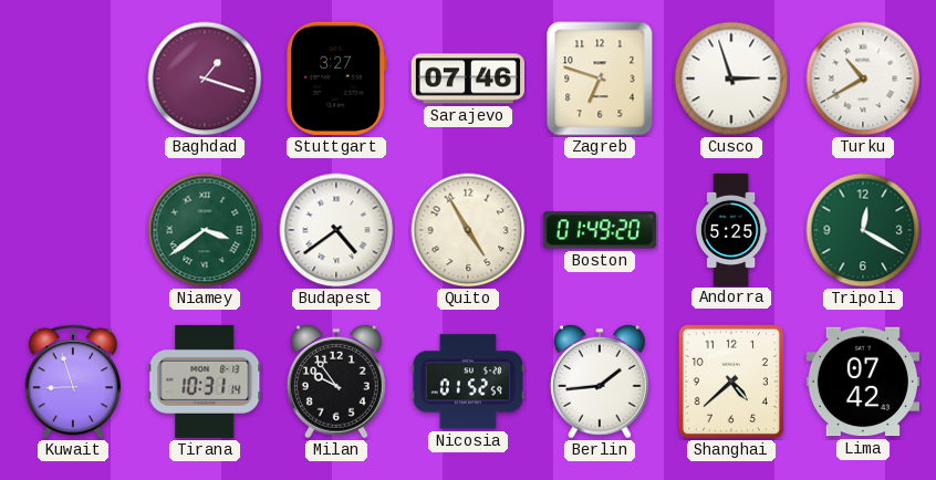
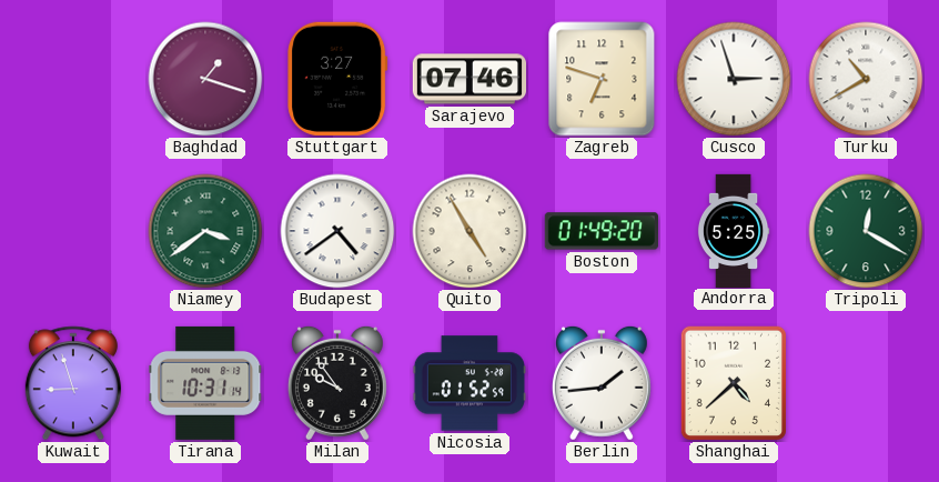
Lima: 07:42 -> none (863, 382)
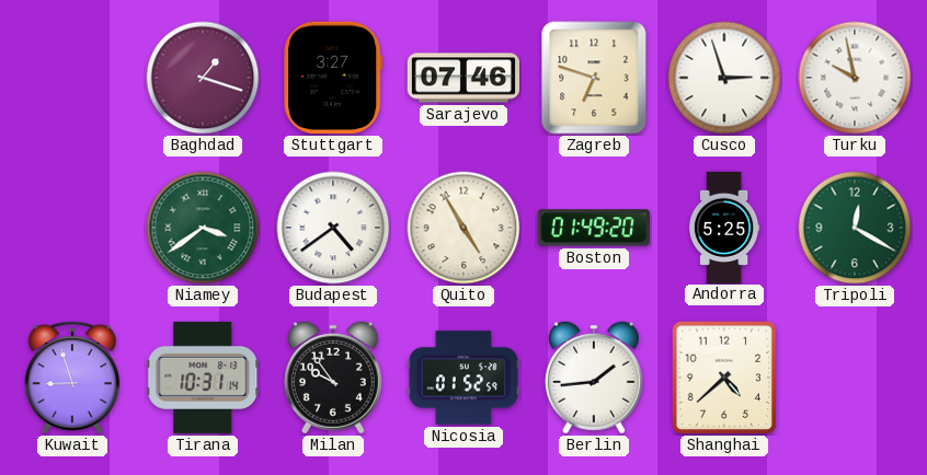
Turku: 10:40 -> 9:58 (855, 78)
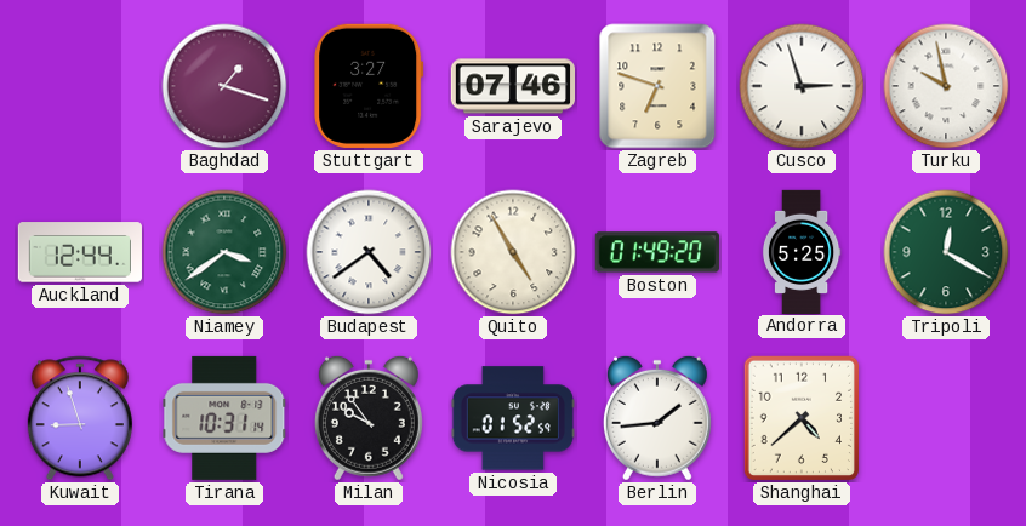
Auckland: none -> 12:44 (79, 252)
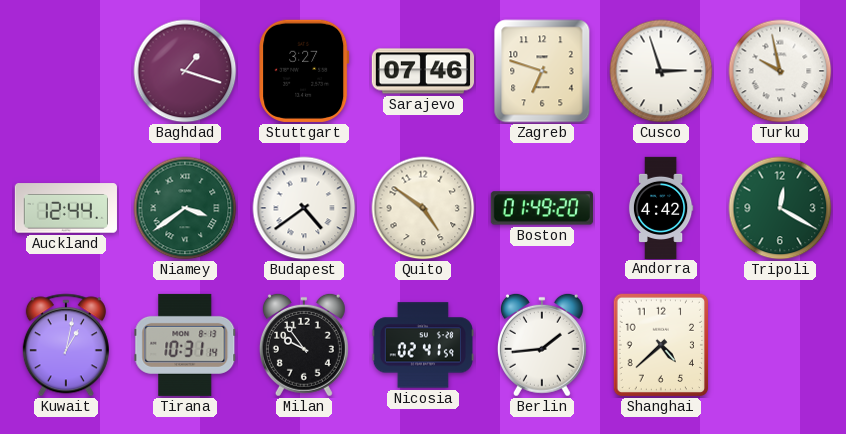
Quito: 4:55 -> 4:51 (423, 208)
Andorra: 5:25 -> 4:42 (661, 207)
Kuwait: 8:57 -> 1:02 (66, 345)
Nicosia: 01:52 -> 02:41 (422, 345)
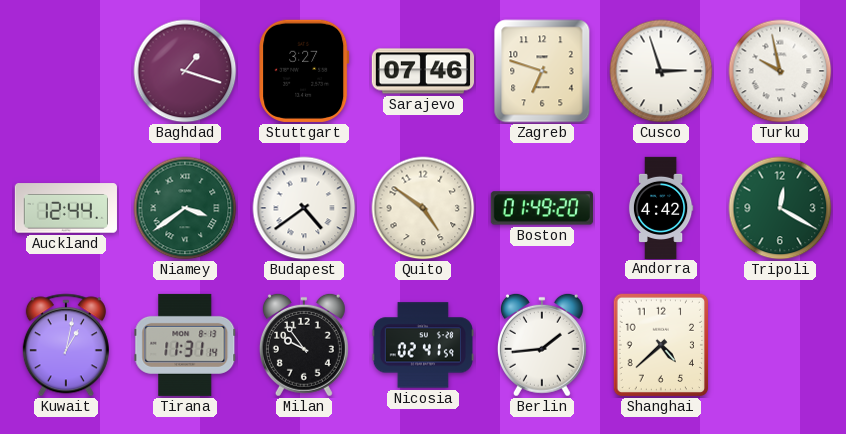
Tirana: 10:31 -> 11:31 (185, 345)
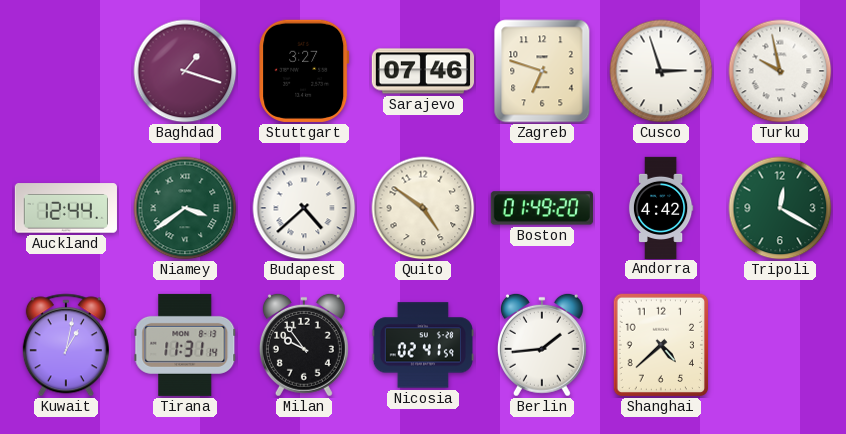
Budapest: 4:39 -> 4:38 (304, 208)
